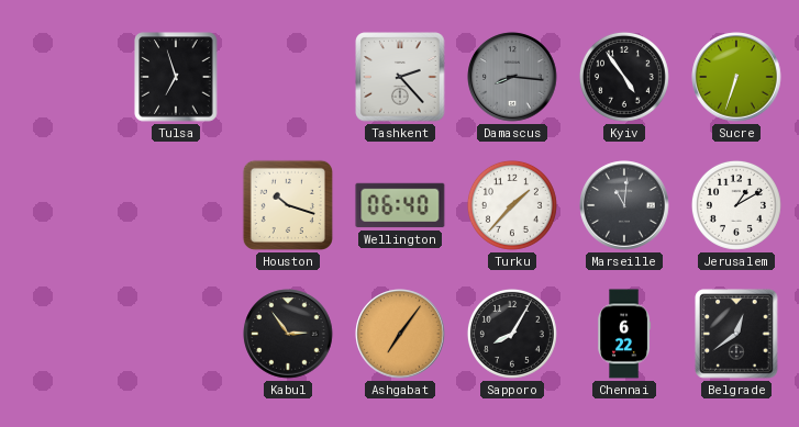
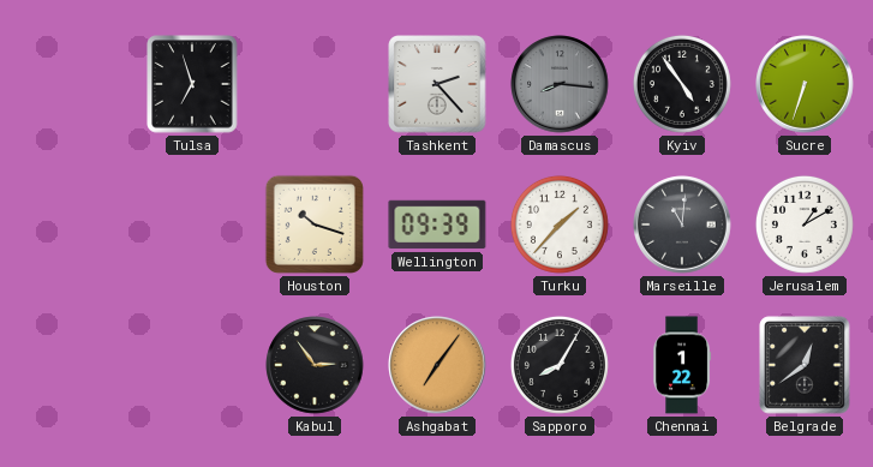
Wellington: 06:40 -> 09:39 (437, 224)
Chennai: 6:22 -> 1:22 (682, 365)
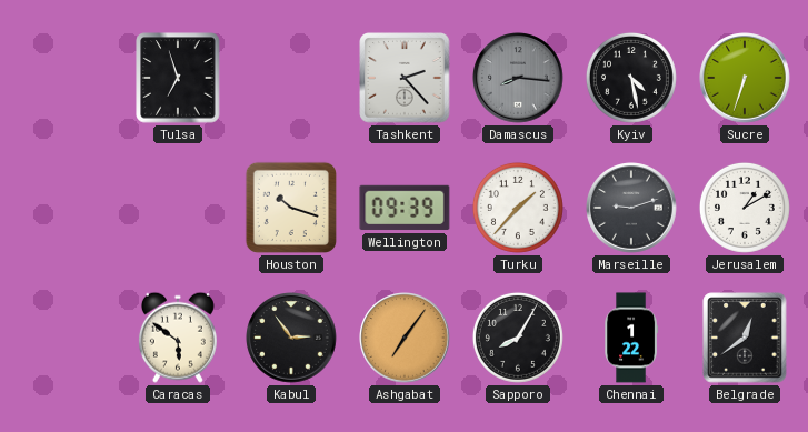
Kyiv: 4:54 -> 4:28 (631, 78)
Marseille: 11:01 -> 9:12 (631, 208)
Caracas: none -> 5:51 (178, 338)
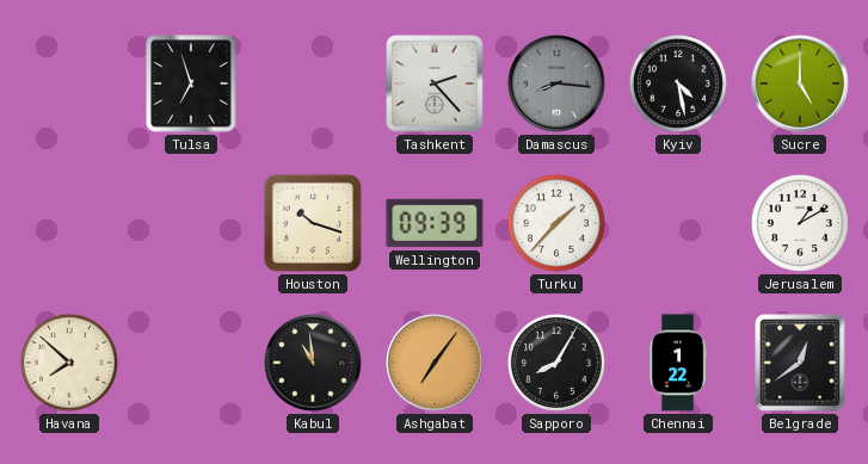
Sucre: 6:33 -> 5:00 (800, 83)
Marseille: 9:12 -> none (631, 208)
Havana: none -> 7:52 (69, 363)
Caracas: 5:51 -> none (178, 338)
Kabul: 2:54 -> 10:59 (313, 363)
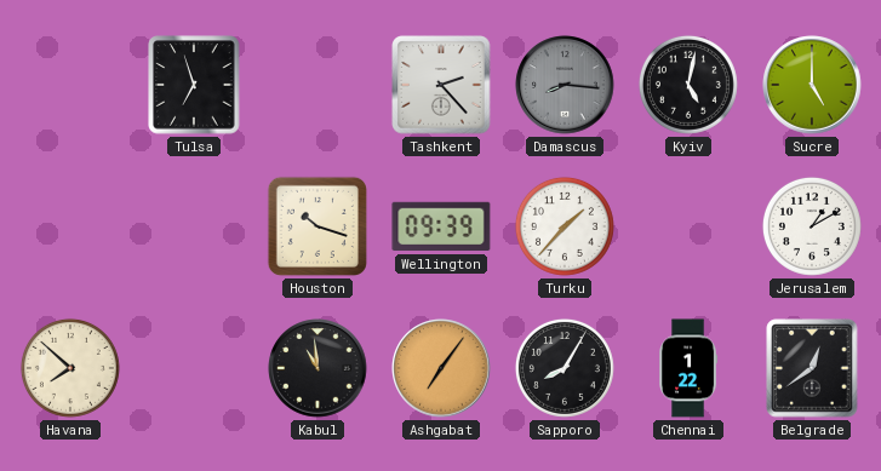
Kyiv: 4:28 -> 5:02 (688, 85)
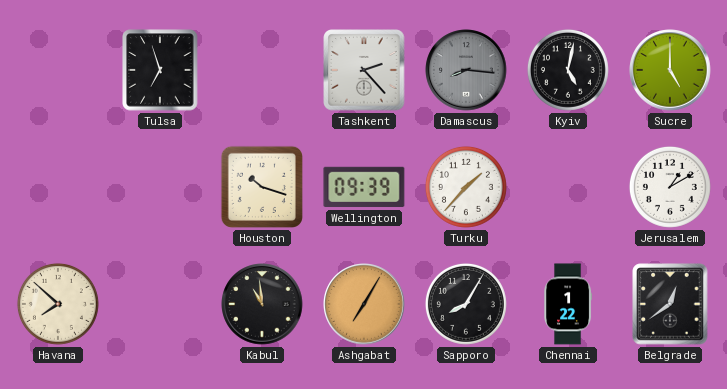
Ashgabat: 7:06 -> 7:05 (364, 304)
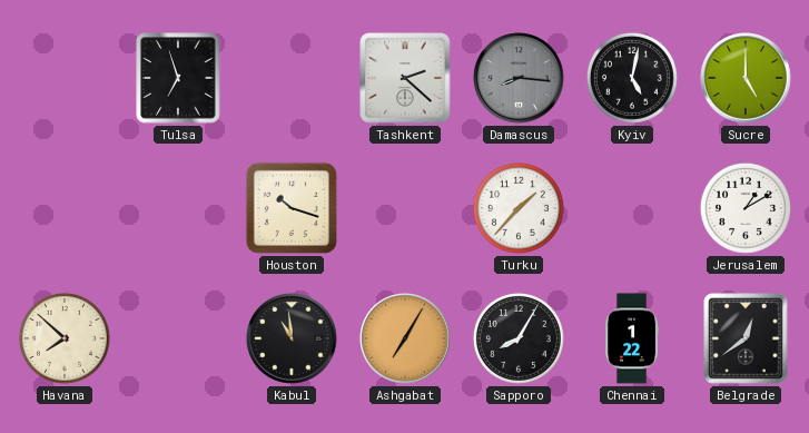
Tashkent: 2:23 -> 2:22 (405, 78)
Wellington: 09:39 -> none (364, 187)
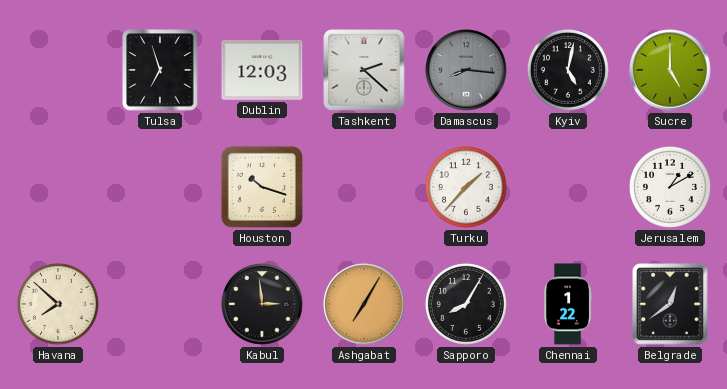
Dublin: none -> 12:03 (262, 70)
Kabul: 10:59 -> 2:59 (262, 304)
